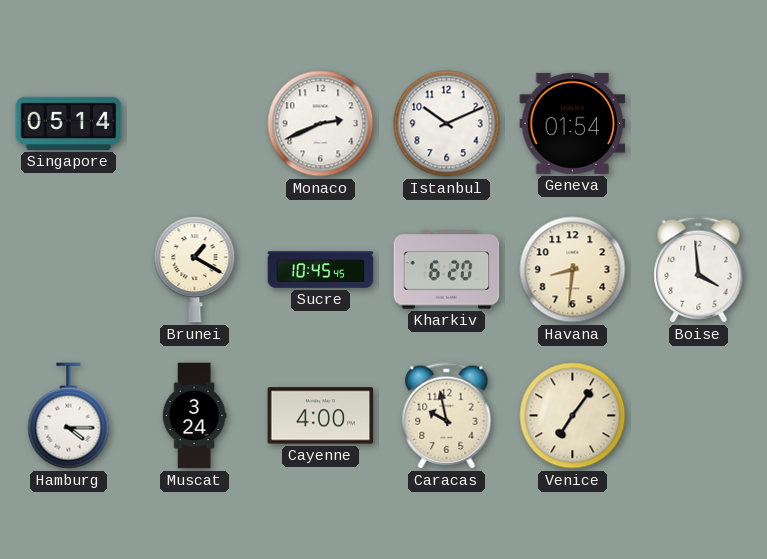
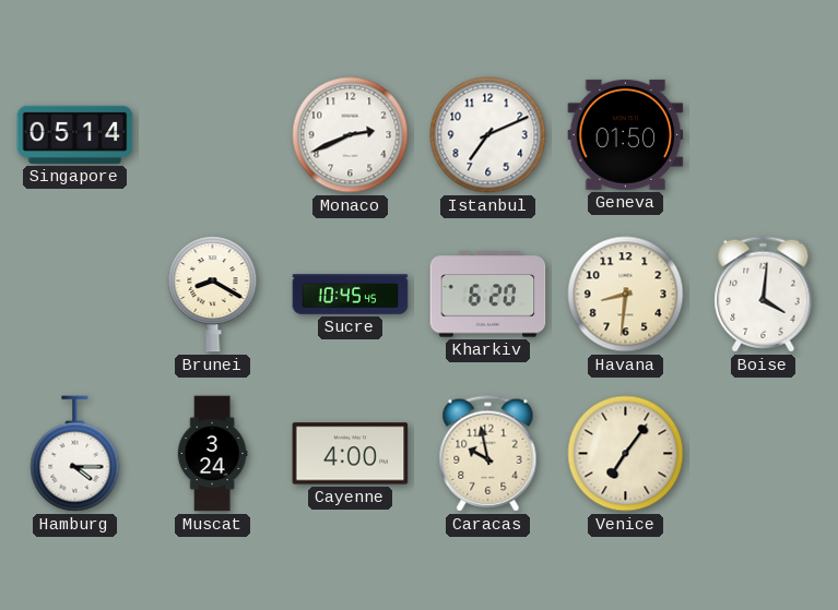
Istanbul: 10:11 -> 7:11 (488, 135)
Geneva: 01:54 -> 01:50 (626, 134)
Brunei: 1:20 -> 8:20 (213, 295)
Boise: 3:59 -> 4:01 (764, 295)
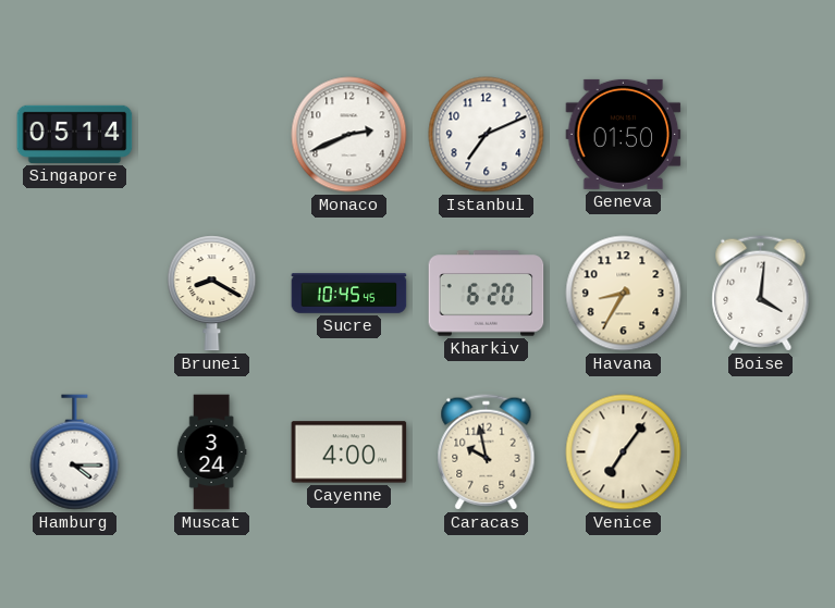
Havana: 8:31 -> 8:35 (624, 294)
